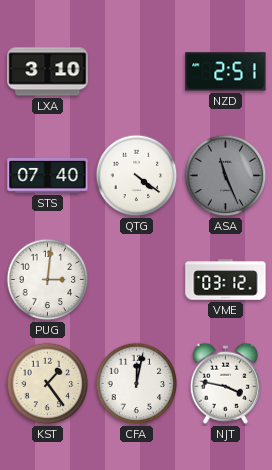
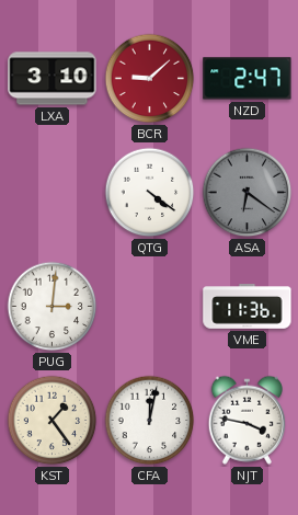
BCR: none -> 9:08 (150, 79)
NZD: 2:51 -> 2:47 (248, 79)
STS: 07:40 -> none (48, 176)
ASA: 11:26 -> 6:21 (248, 193)
VME: 03:12 -> 11:36 (248, 307)
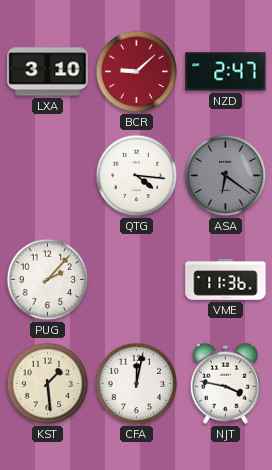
QTG: 4:21 -> 4:16 (137, 176)
PUG: 3:01 -> 2:07 (48, 280)
KST: 1:24 -> 1:29 (48, 384)
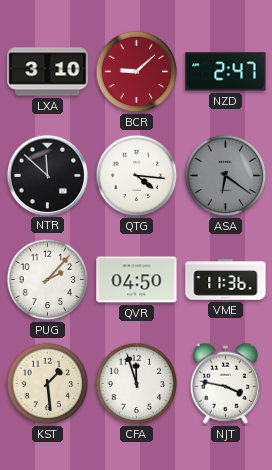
NTR: none -> 11:52 (47, 175)
QVR: none -> 04:50 (137, 280)
CFA: 12:02 -> 11:57 (137, 384)
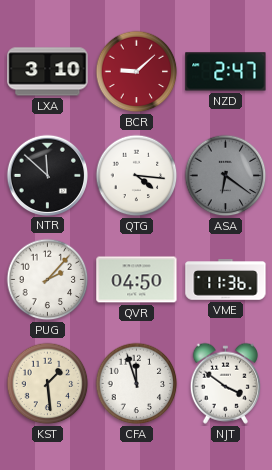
NJT: 3:47 -> 3:51 (225, 383)
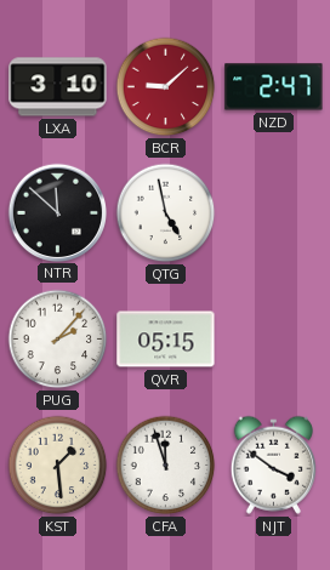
QTG: 4:16 -> 4:58 (166, 213)
ASA: 6:21 -> none (226, 176)
QVR: 04:50 -> 05:15 (166, 340)
VME: 11:36 -> none (226, 280)
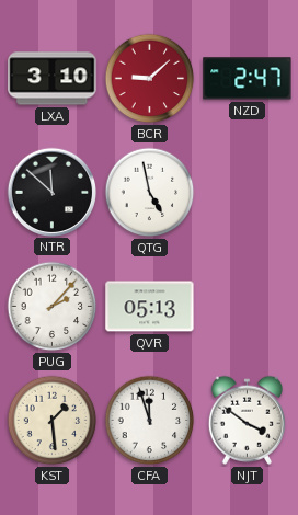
QVR: 05:15 -> 05:13 (150, 307)
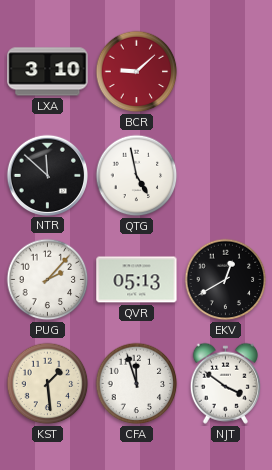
NZD: 2:47 -> none (248, 79)
EKV: none -> 12:40 (226, 280)
